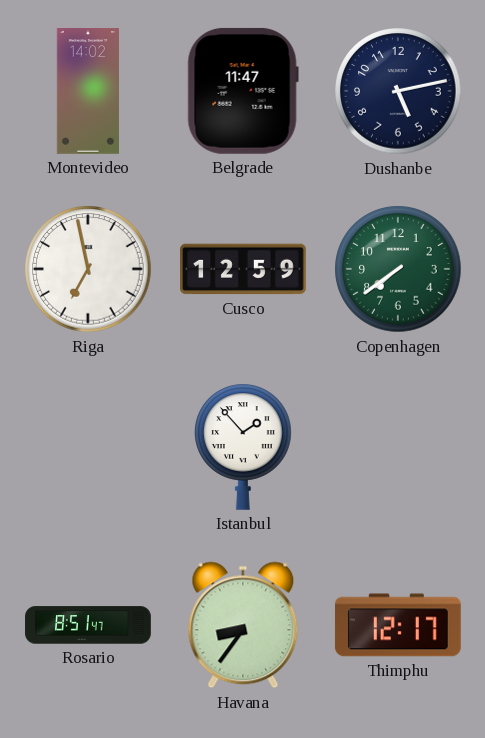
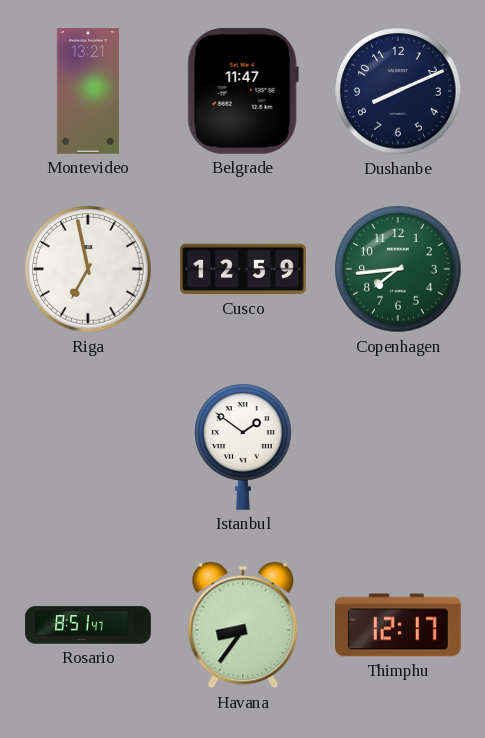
Montevideo: 14:02 -> 13:21 (88, 92)
Dushanbe: 5:13 -> 8:11 (398, 91)
Copenhagen: 7:39 -> 7:44 (398, 269)
Istanbul: 1:53 -> 1:51 (244, 447)
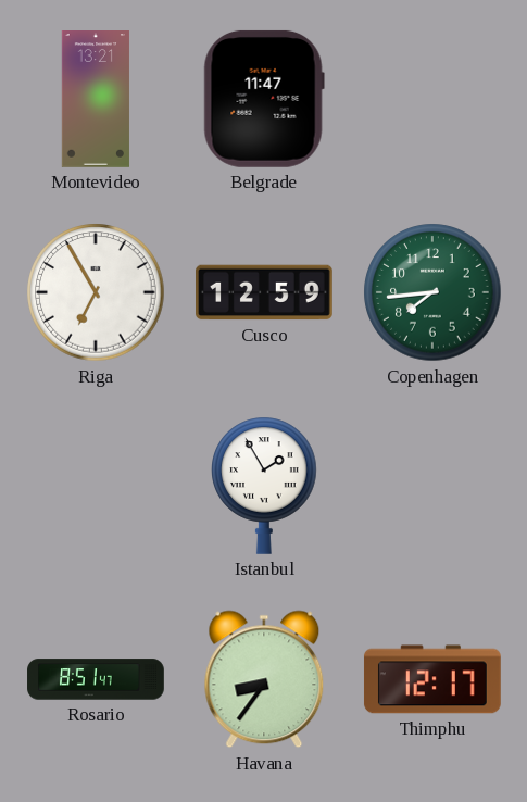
Dushanbe: 8:11 -> none (398, 91)
Riga: 6:58 -> 6:55 (96, 292)
Istanbul: 1:51 -> 1:55 (265, 486)
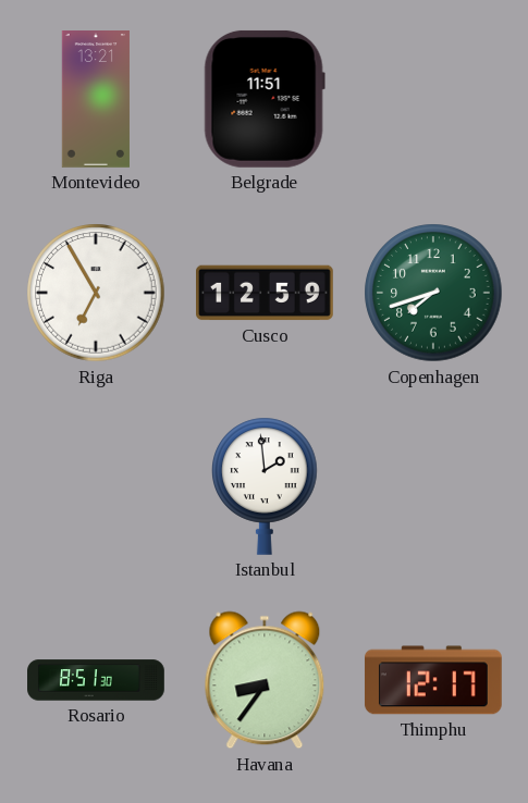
Belgrade: 11:47 -> 11:51 (265, 99)
Copenhagen: 7:44 -> 7:42 (433, 293)
Istanbul: 1:55 -> 1:59 (266, 486)
Rosario: 8:51:47 -> 8:51:30 (96, 680)
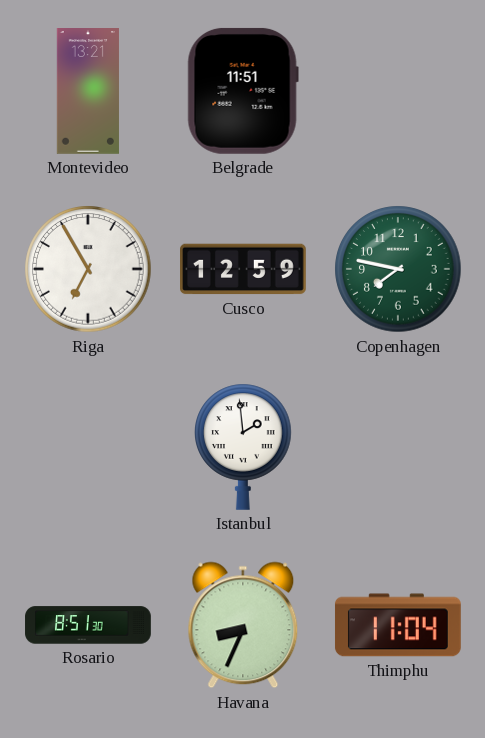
Copenhagen: 7:42 -> 7:47 (398, 269)
Havana: 8:36 -> 8:34 (243, 625)
Thimphu: 12:17 -> 11:04 (398, 625)
